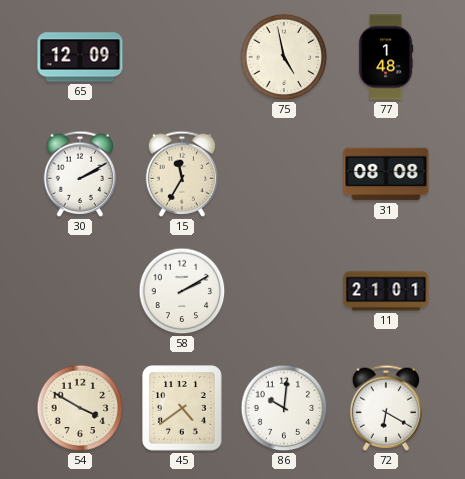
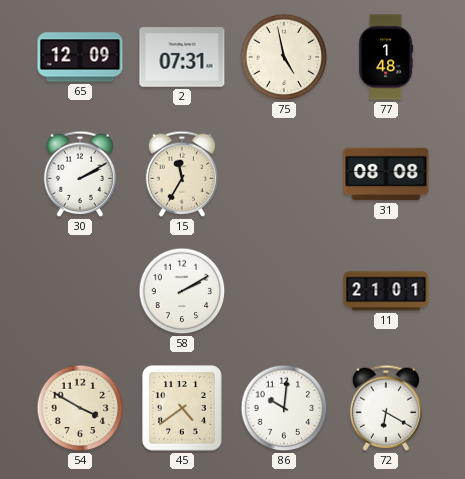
2: none -> 07:31 (182, 57)
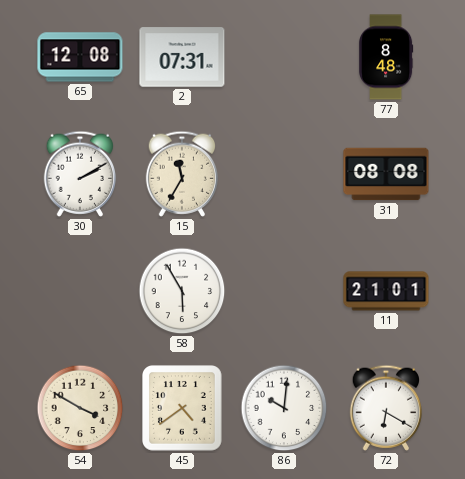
65: 12:09 -> 12:08 (80, 57)
75: 4:58 -> none (284, 57)
77: 1:48 -> 8:48 (386, 57)
58: 2:10 -> 5:55 (182, 291)
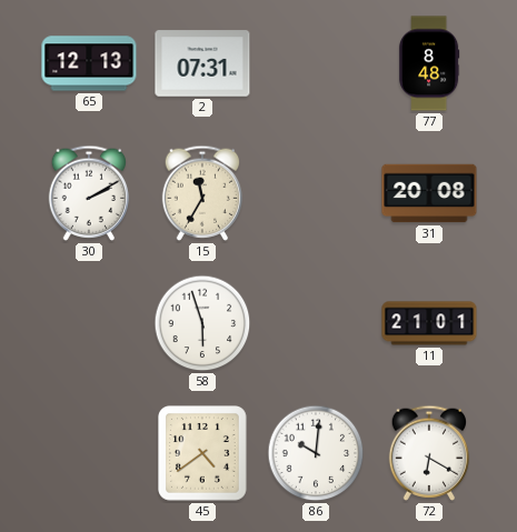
65: 12:08 -> 12:13 (89, 63)
31: 08:08 -> 20:08 (429, 193)
58: 5:55 -> 5:57 (202, 323)
54: 3:50 -> none (80, 408)
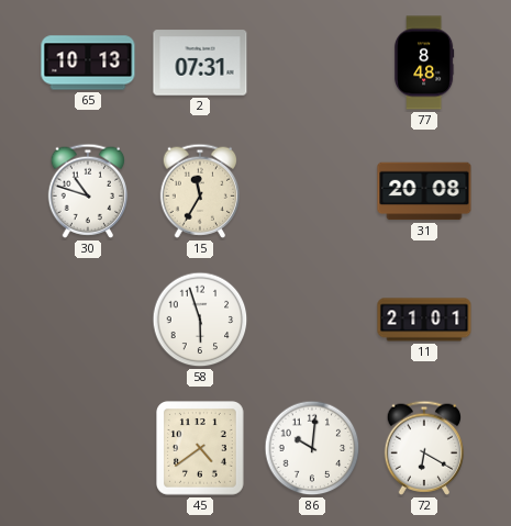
65: 12:13 -> 10:13 (88, 63)
30: 2:10 -> 10:48 (88, 191)
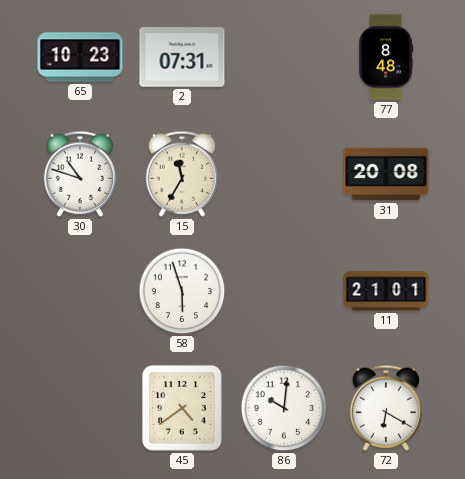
65: 10:13 -> 10:23 (80, 57)
